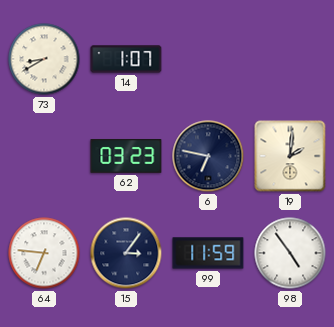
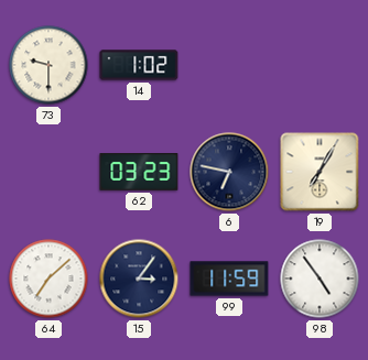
73: 8:40 -> 9:30 (48, 65)
14: 1:07 -> 1:02 (139, 65)
19: 2:01 -> 7:05 (320, 172)
64: 6:46 -> 7:08 (48, 279)
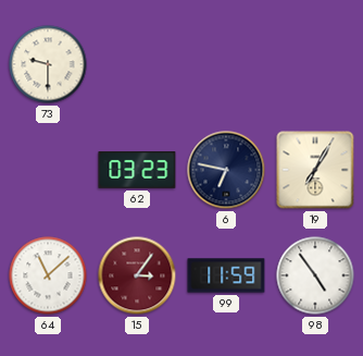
14: 1:02 -> none (139, 65)
64: 7:08 -> 11:08 (48, 275)
15 dial: navy -> burgundy (137, 275)
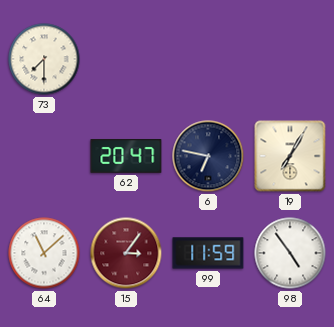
73: 9:30 -> 7:30 (44, 59)
62: 03:23 -> 20:47 (126, 156)
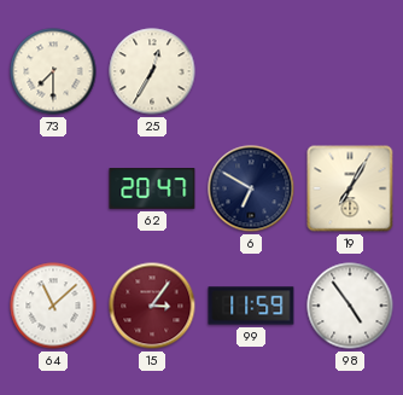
25: none -> 12:35 (152, 71)
6: 6:47 -> 6:50 (251, 188)
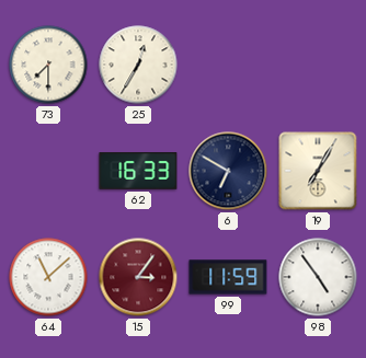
62: 20:47 -> 16:33 (138, 171)
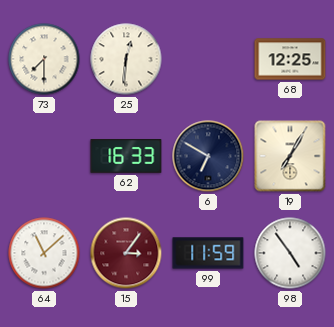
25: 12:35 -> 12:31 (126, 59)
68: none -> 12:25 (290, 59)
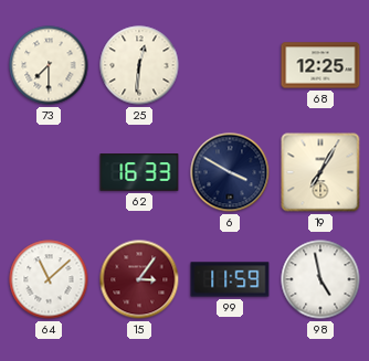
6: 6:50 -> 3:50 (230, 172)
98: 4:54 -> 4:58 (320, 279)
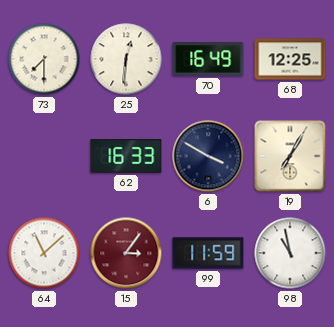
70: none -> 16:49 (208, 60)
98: 4:58 -> 10:58 (290, 253)
